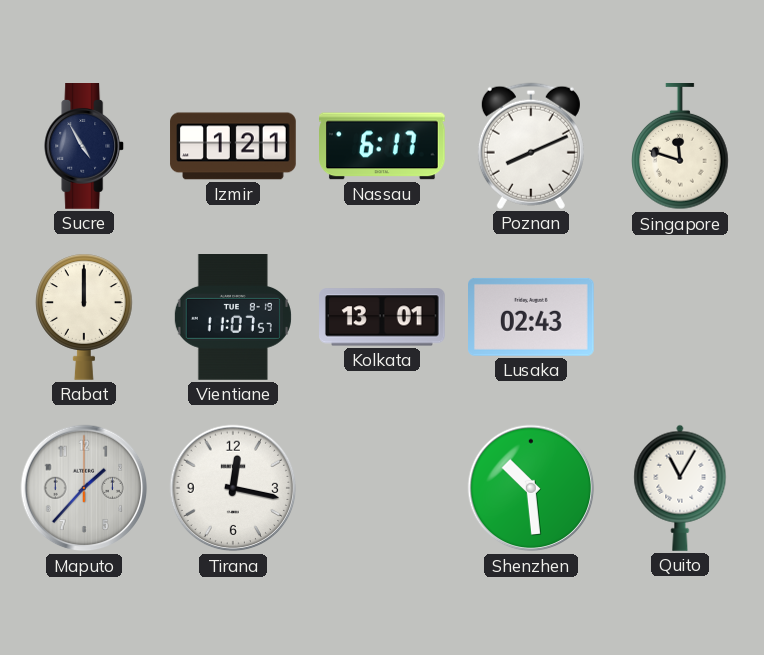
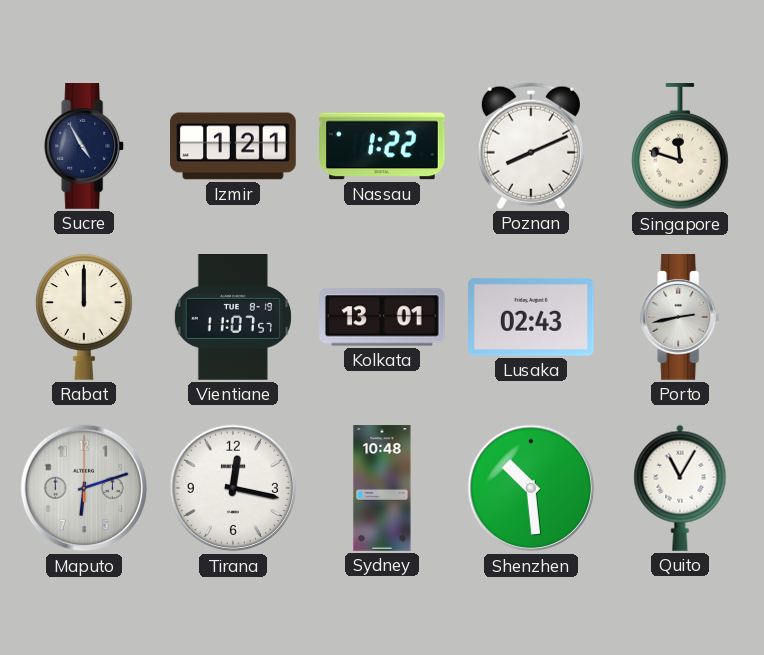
Nassau: 6:17 -> 1:22 (383, 146)
Porto: none -> 2:43 (681, 317)
Maputo: 1:37 -> 6:12 (84, 488)
Sydney: none -> 10:48 (382, 488)
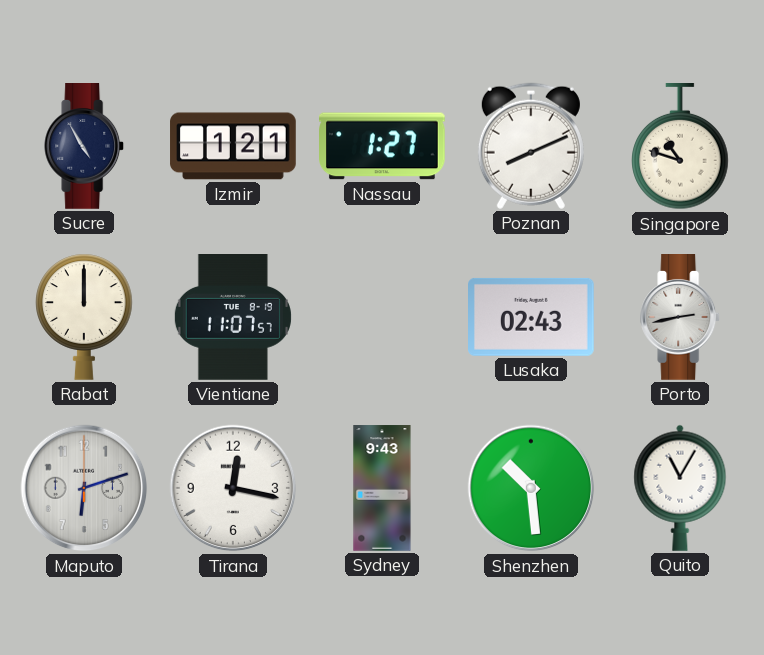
Nassau: 1:22 -> 1:27 (383, 146)
Singapore: 11:48 -> 10:48 (680, 147)
Kolkata: 13:01 -> none (383, 317)
Sydney: 10:48 -> 9:43 (382, 488)
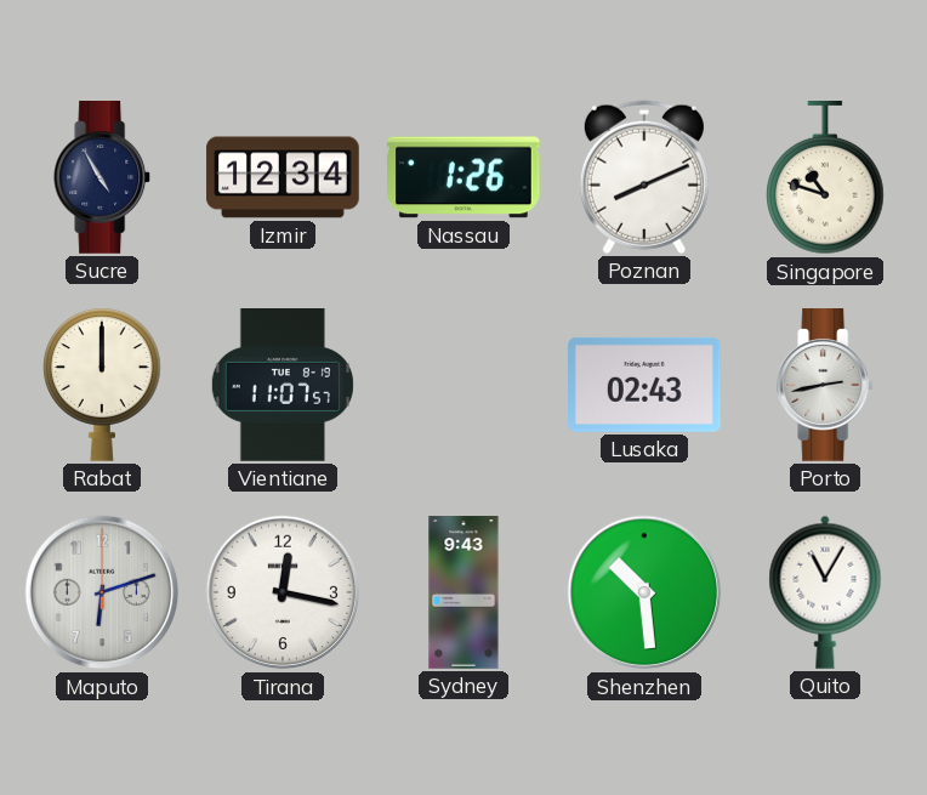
Izmir: 1:21 -> 12:34 (283, 177)
Nassau: 1:27 -> 1:26 (465, 177)
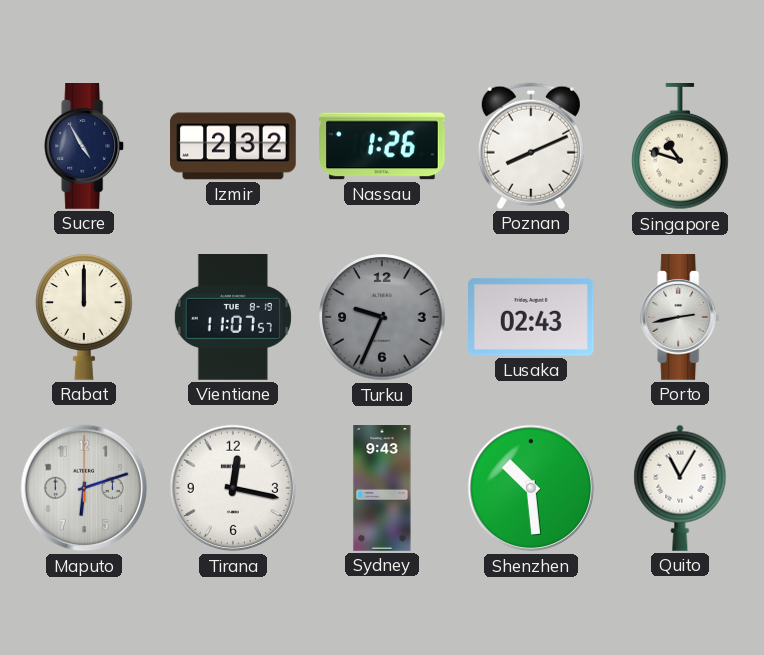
Izmir: 12:34 -> 2:32 (233, 146)
Turku: none -> 9:34 (382, 317)
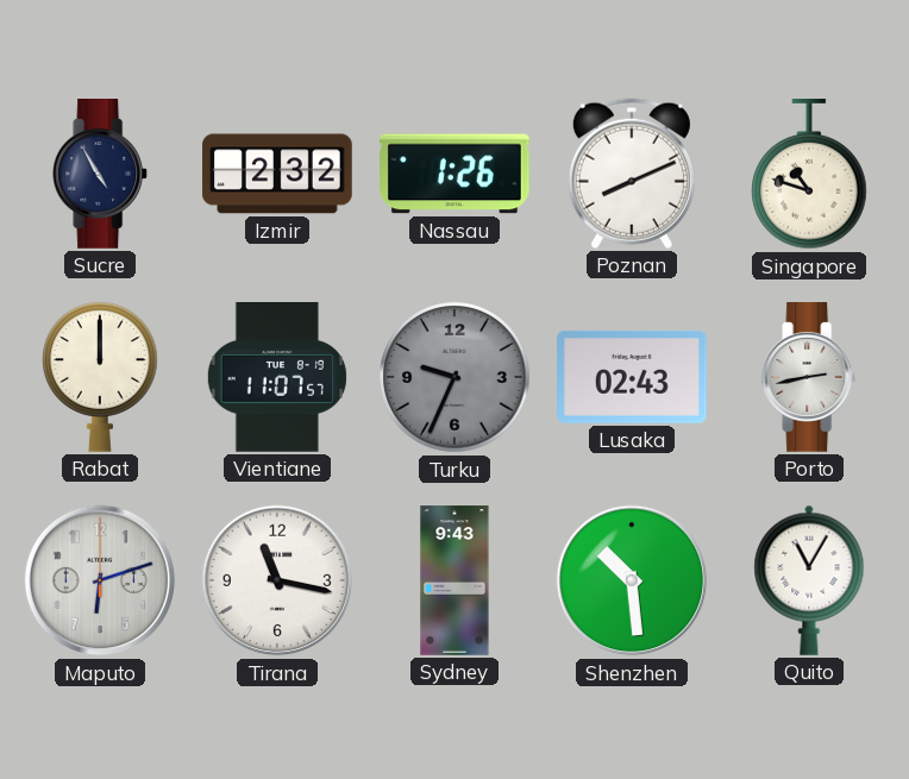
Tirana: 12:17 -> 11:17 (277, 580)
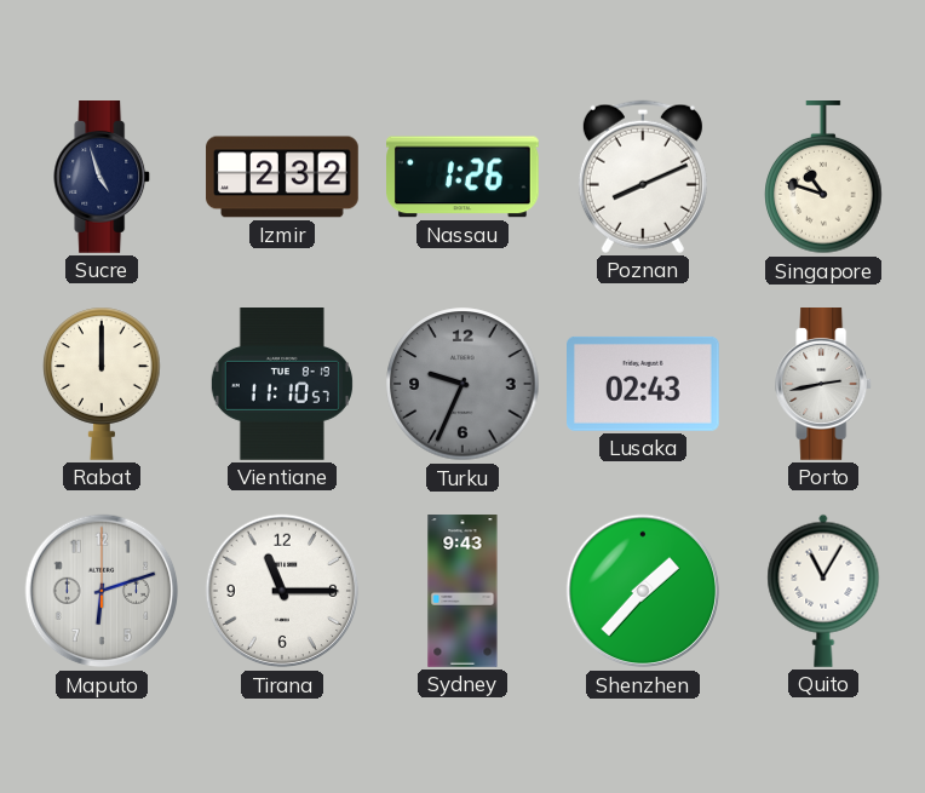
Sucre: 4:55 -> 4:57 (103, 177)
Vientiane: 11:07 -> 11:10 (282, 385)
Tirana: 11:17 -> 11:15 (282, 591)
Shenzhen: 10:29 -> 1:37 (643, 591)
